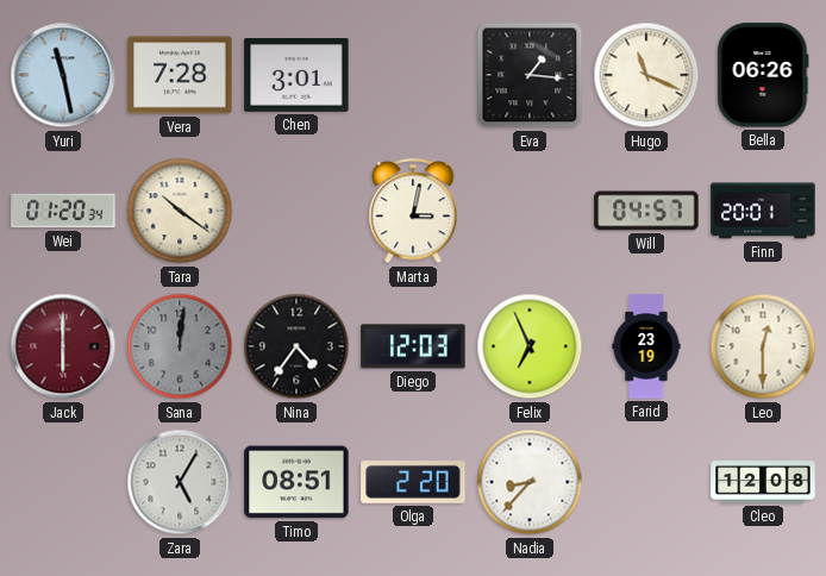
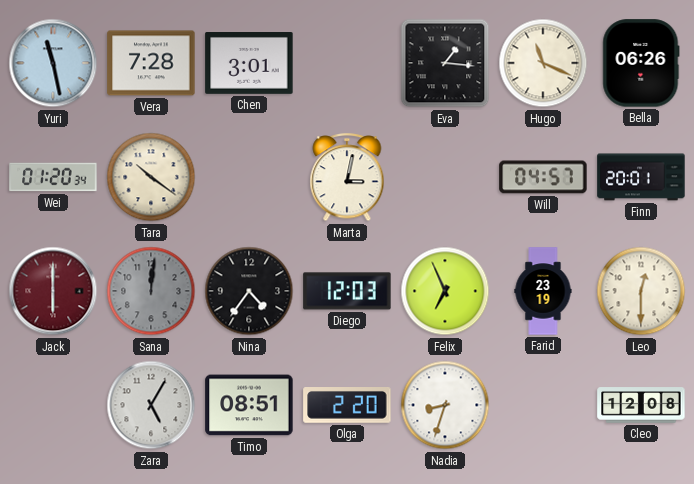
Nadia: 8:37 -> 8:33 (445, 405)
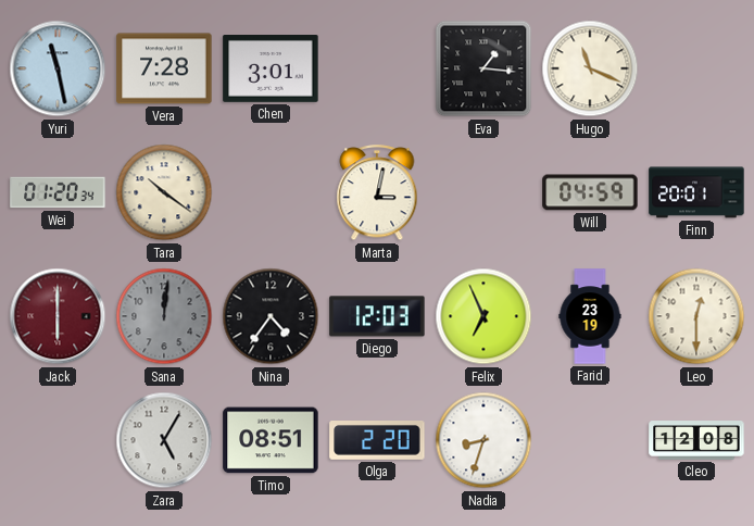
Bella: 06:26 -> none (641, 63)
Will: 04:57 -> 04:59 (590, 192)
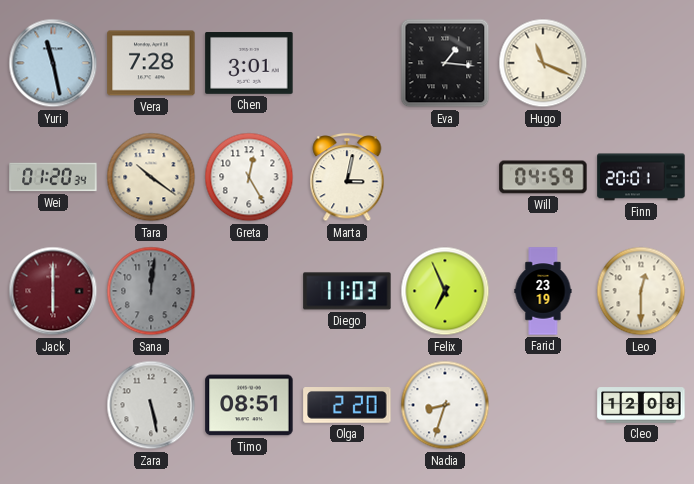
Greta: none -> 12:25 (249, 177)
Nina: 4:36 -> none (271, 316)
Diego: 12:03 -> 11:03 (347, 291)
Zara: 5:05 -> 5:28 (151, 405)
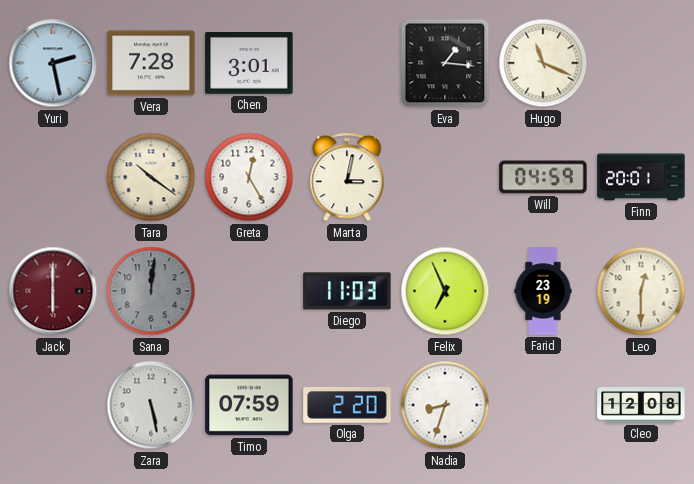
Yuri: 11:28 -> 2:28 (53, 63)
Wei: 01:20 -> none (53, 177)
Timo: 08:51 -> 07:59 (249, 405)
